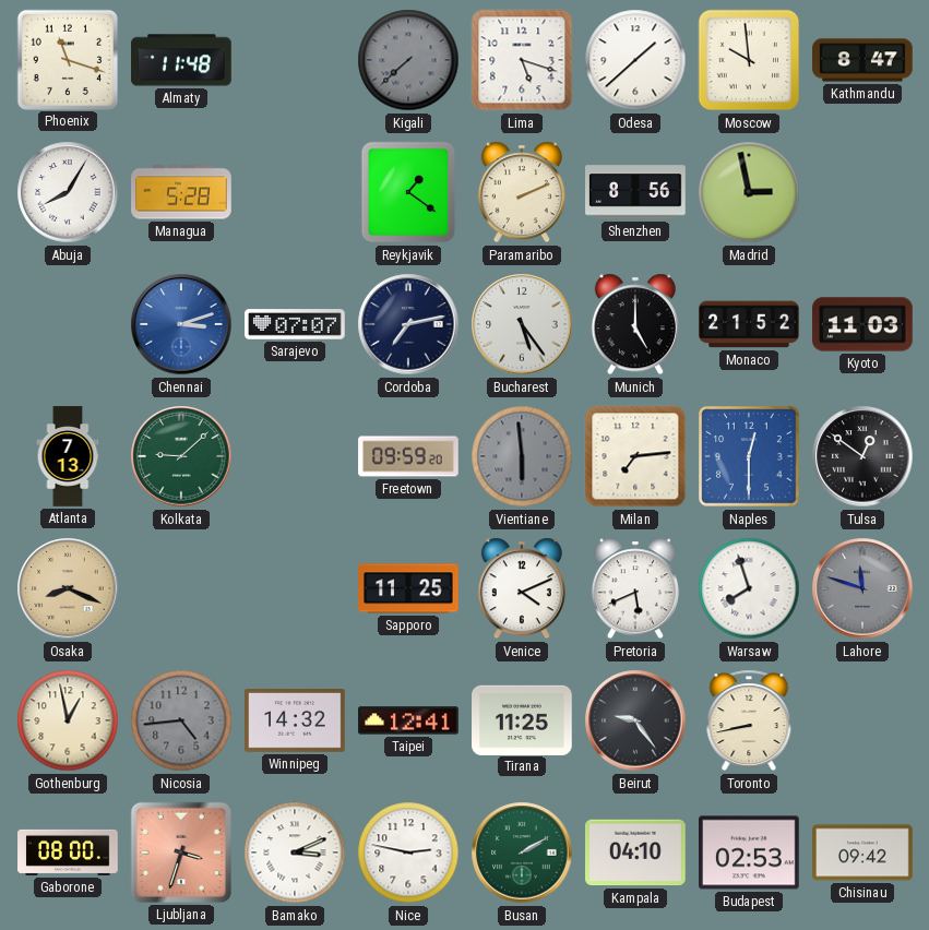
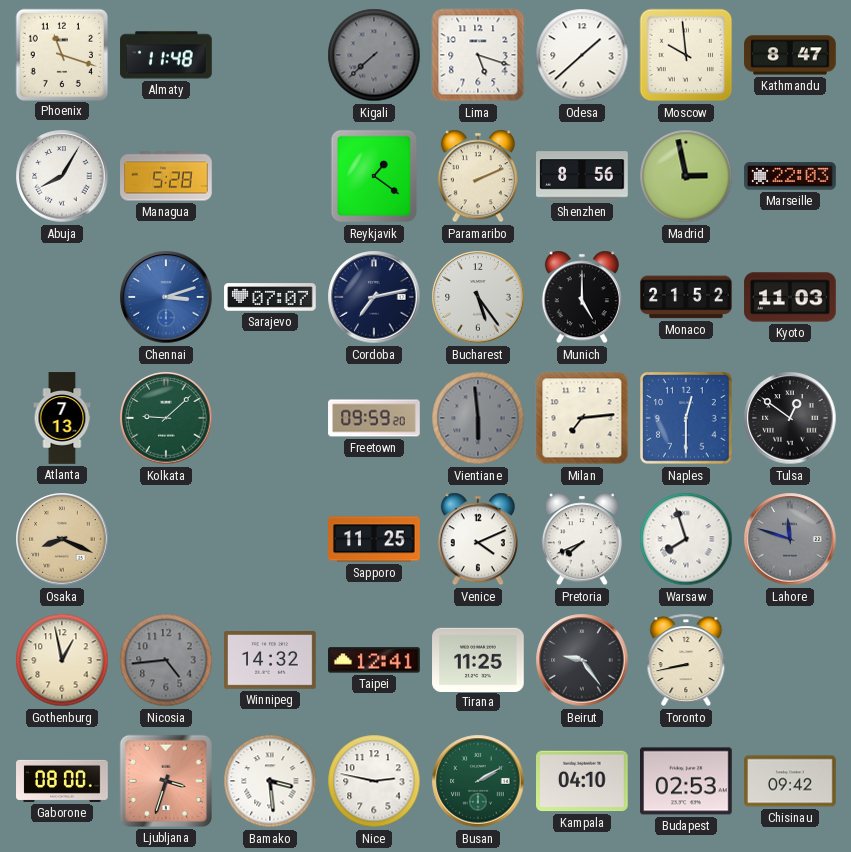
Marseille: none -> 22:03 (790, 176)
Pretoria: 5:41 -> 7:41 (582, 539)
Bamako: 3:11 -> 3:29 (270, 781)
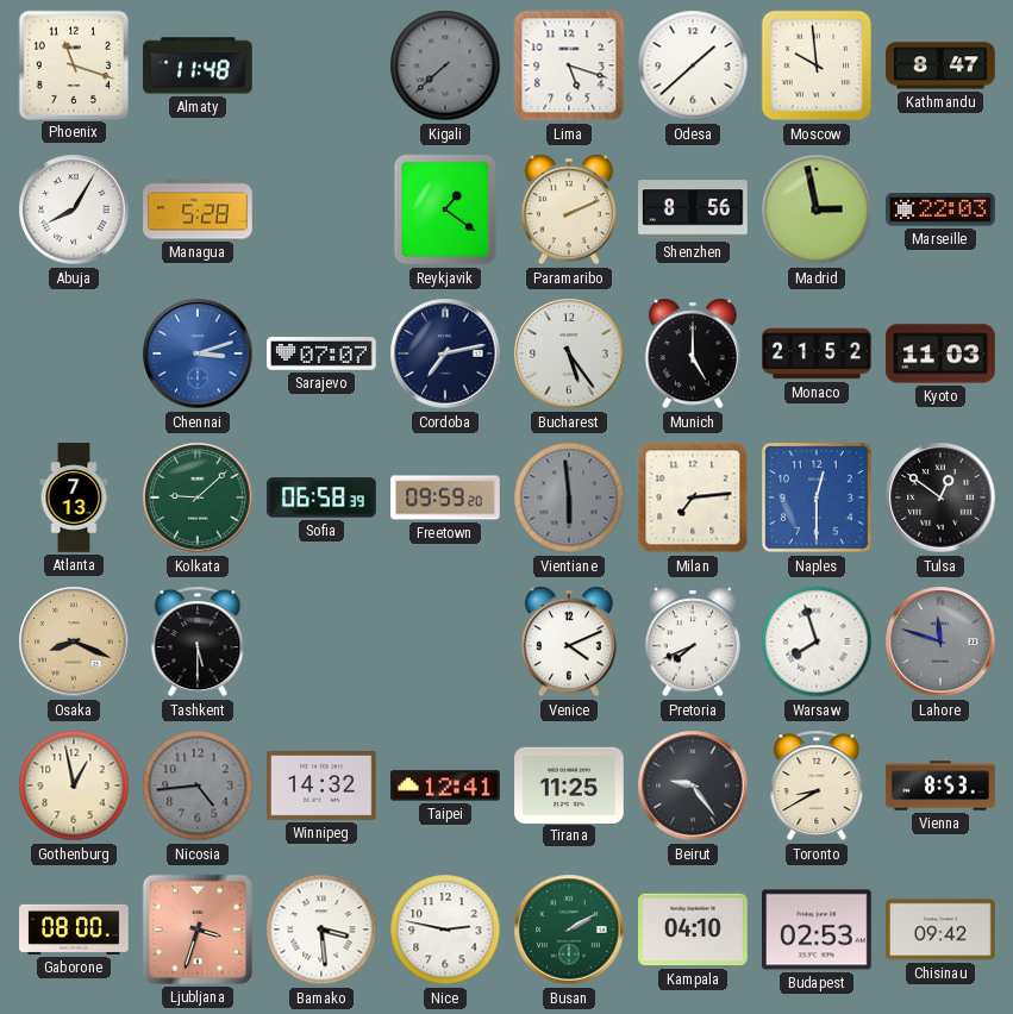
Sofia: none -> 06:58 (321, 497)
Tashkent: none -> 5:30 (198, 641)
Sapporo: 11:25 -> none (374, 539)
Toronto: 8:43 -> 8:40 (817, 785)
Vienna: none -> 8:53 (940, 785)
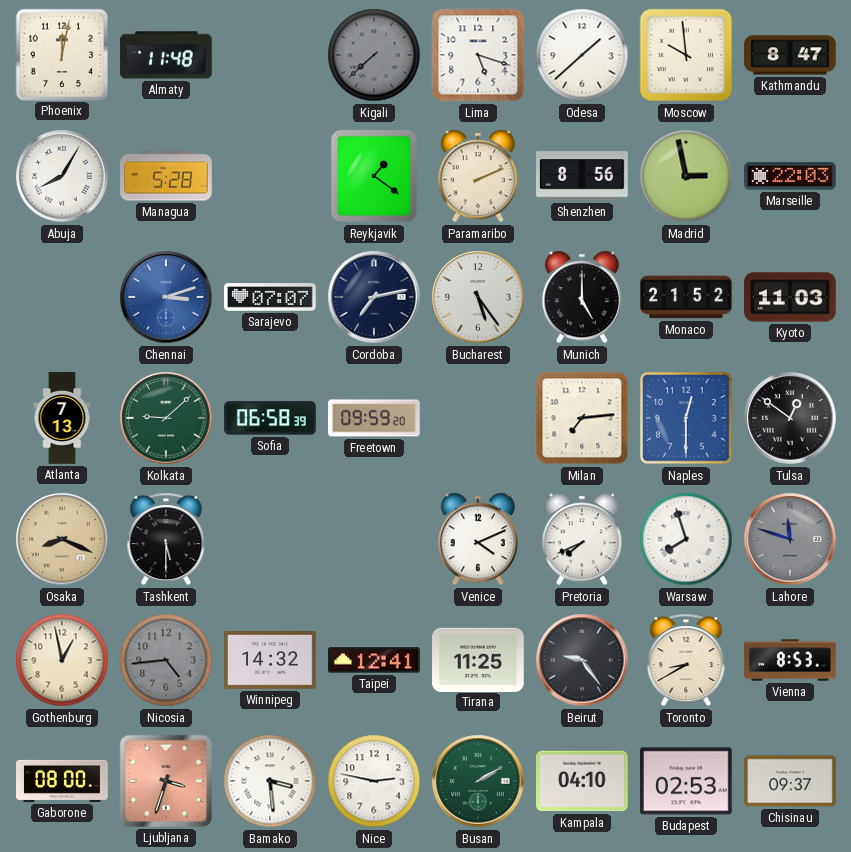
Phoenix: 11:18 -> 12:02 (61, 54)
Vientiane: 5:59 -> none (569, 497)
Chisinau: 09:42 -> 09:37 (790, 781)
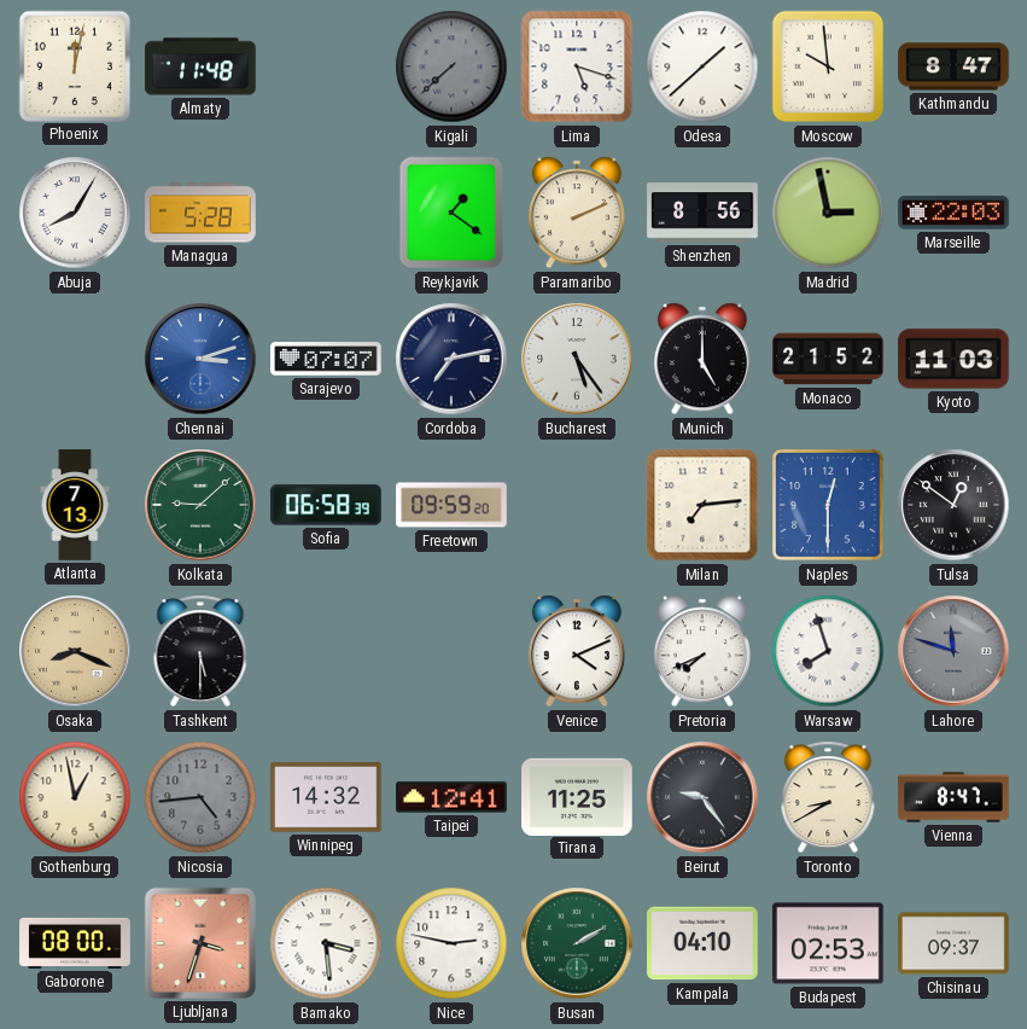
Vienna: 8:53 -> 8:47 (953, 797)
